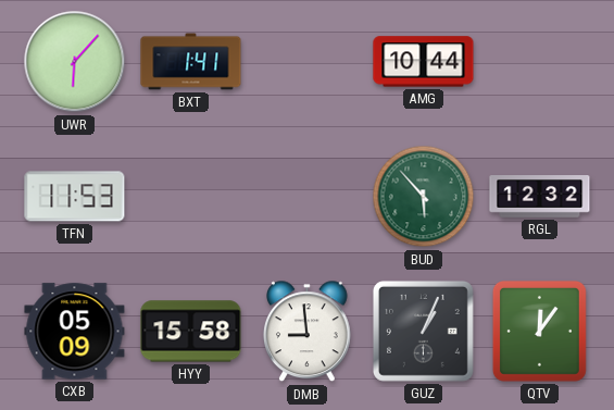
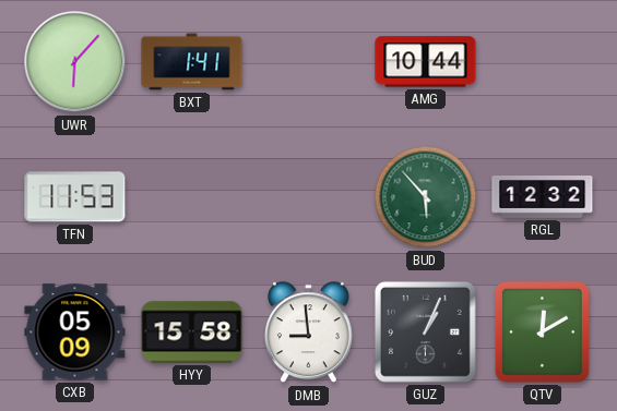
QTV: 12:06 -> 12:10 (542, 331)
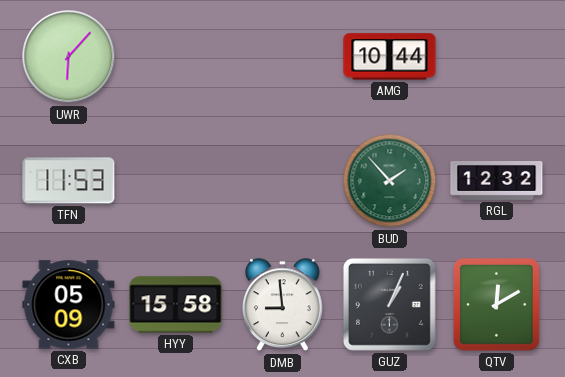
BXT: 1:41 -> none (192, 62)
BUD: 5:53 -> 1:53 (390, 181)
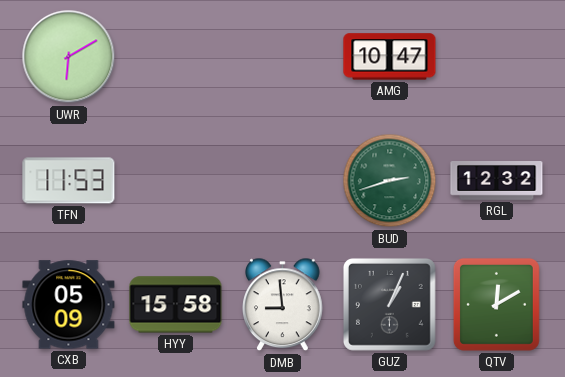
UWR: 6:07 -> 6:10 (69, 57)
AMG: 10:44 -> 10:47 (390, 57)
BUD: 1:53 -> 2:42 (390, 181)
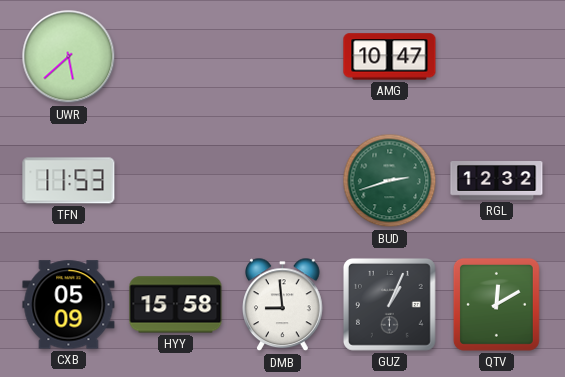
UWR: 6:10 -> 5:38 (69, 57)
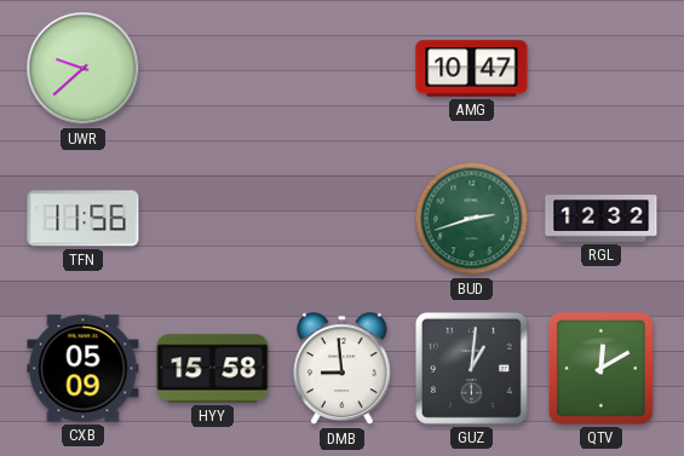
UWR: 5:38 -> 9:38 (84, 69)
TFN: 11:53 -> 11:56 (84, 219)
GUZ: 1:04 -> 1:01 (471, 368)
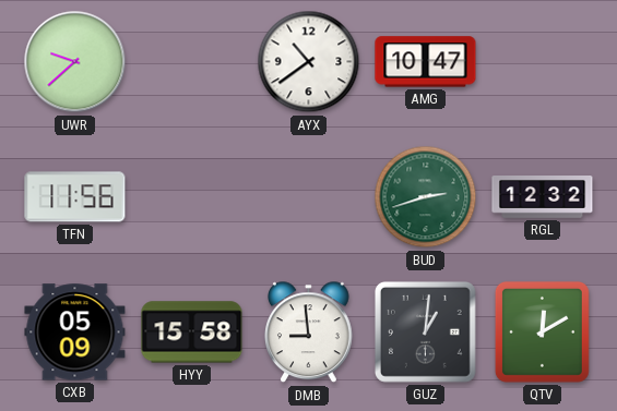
AYX: none -> 10:39 (309, 62)
